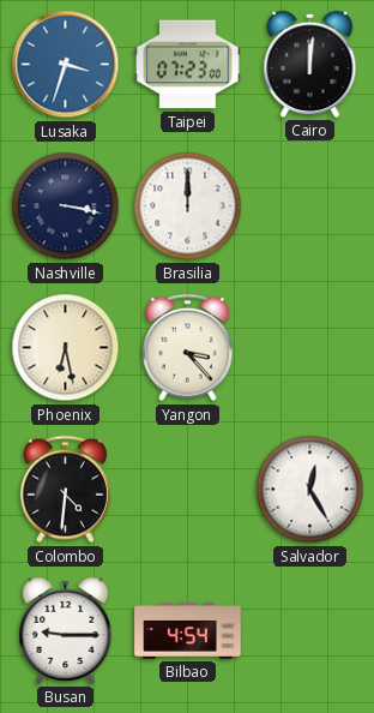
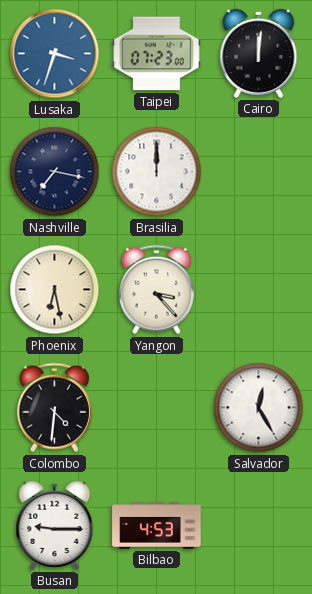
Nashville: 3:17 -> 7:17 (55, 172)
Bilbao: 4:54 -> 4:53 (157, 526)
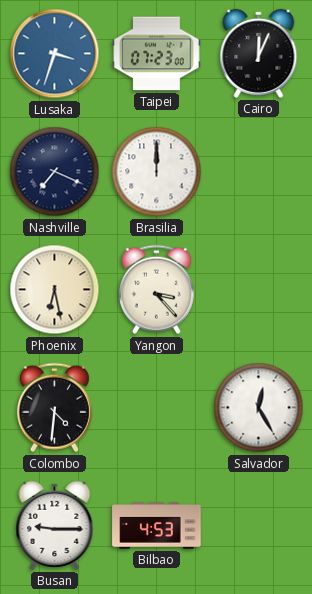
Cairo: 12:01 -> 12:04 (259, 53)
Nashville: 7:17 -> 7:19 (55, 172)
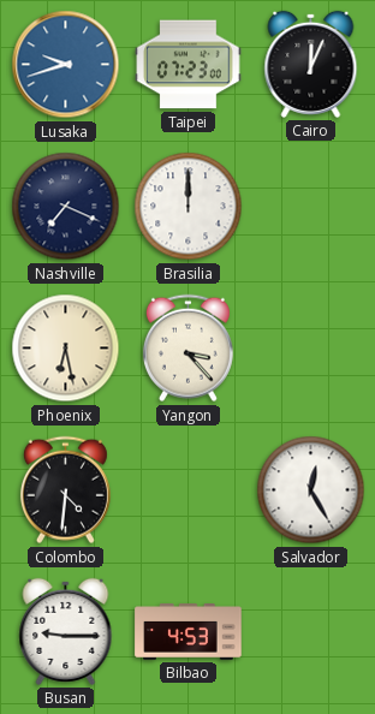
Lusaka: 3:33 -> 9:42 (66, 65)
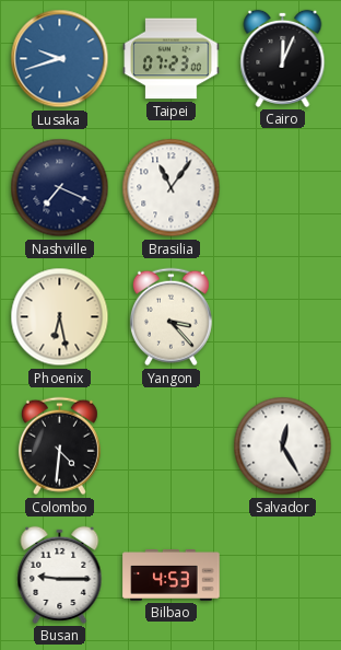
Brasilia: 12:00 -> 11:06 (172, 188)
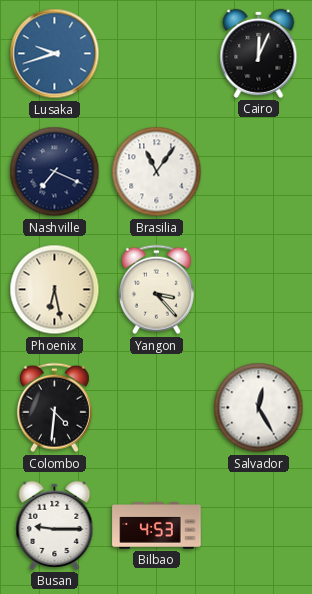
Taipei: 07:23 -> none (172, 59)
